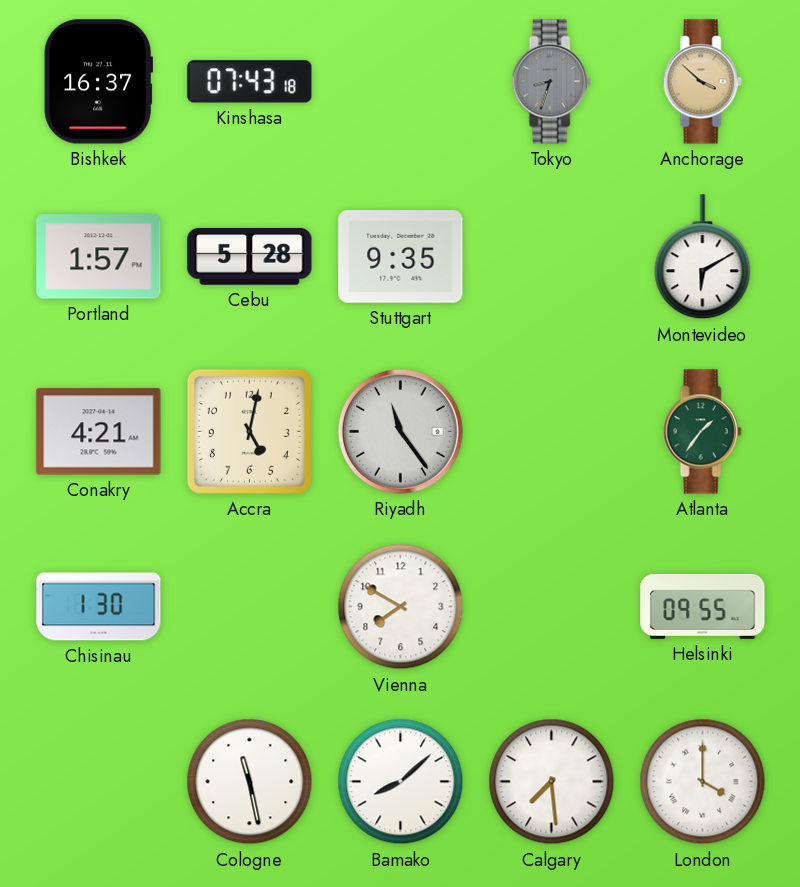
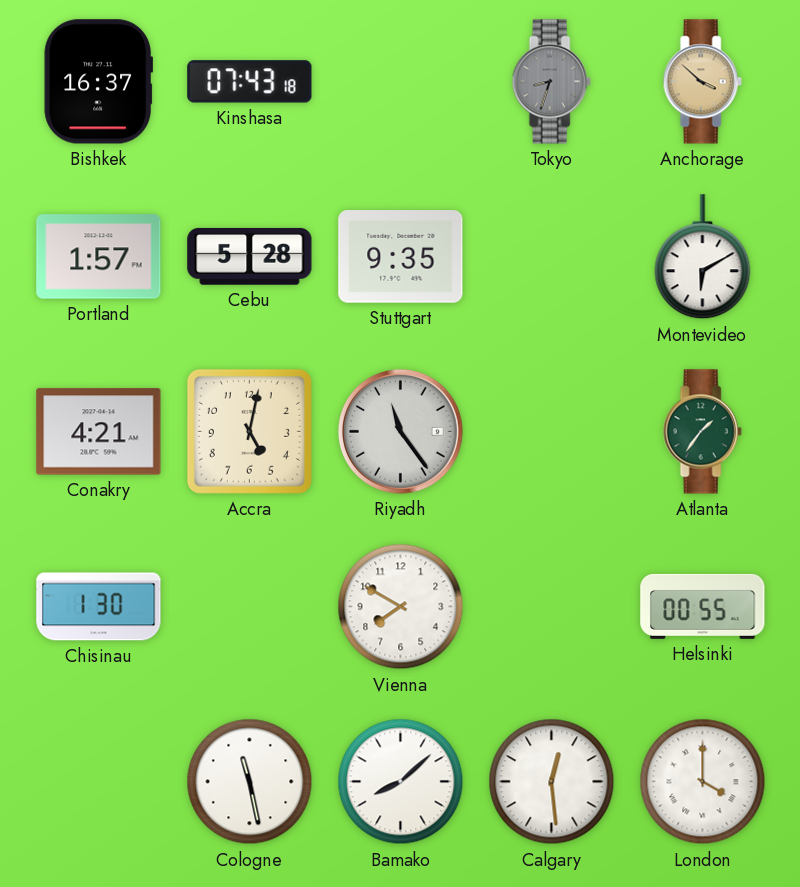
Helsinki: 09:55 -> 00:55 (703, 606)
Calgary: 7:29 -> 12:29 (552, 782)
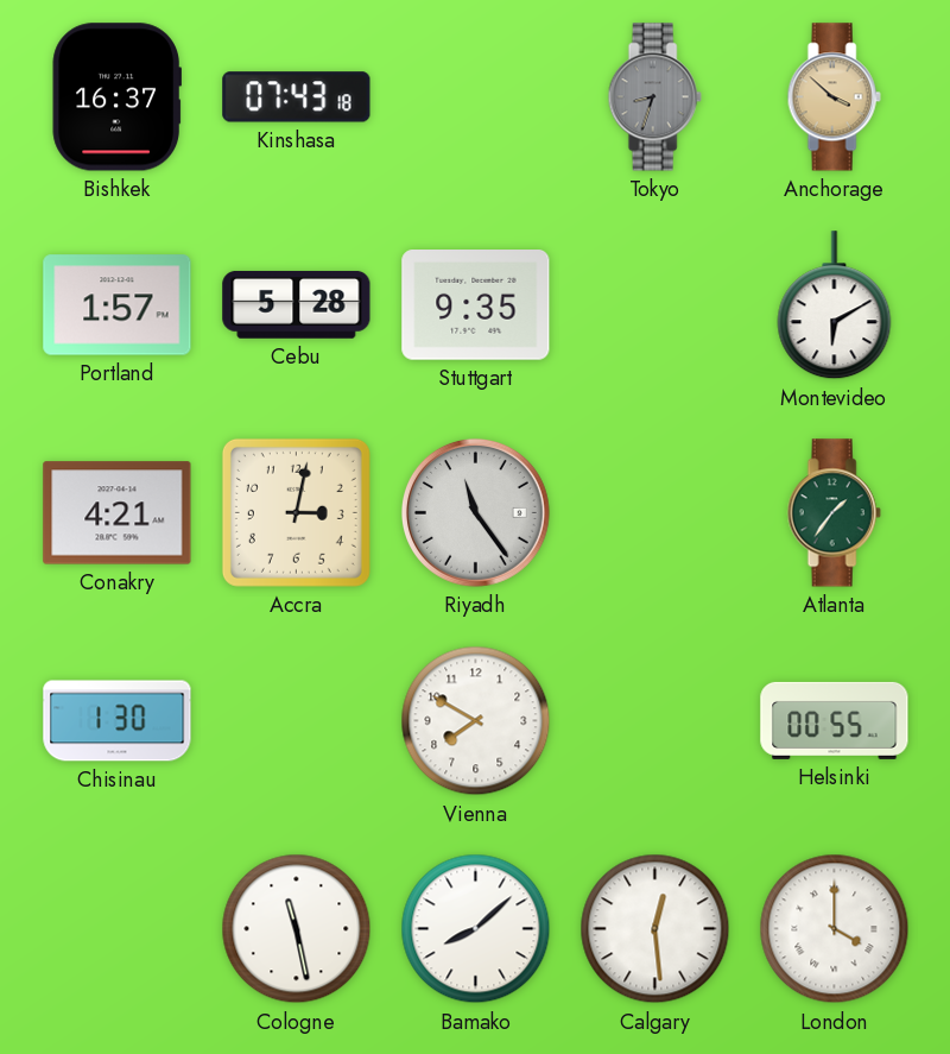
Accra: 5:02 -> 3:02 (296, 512)
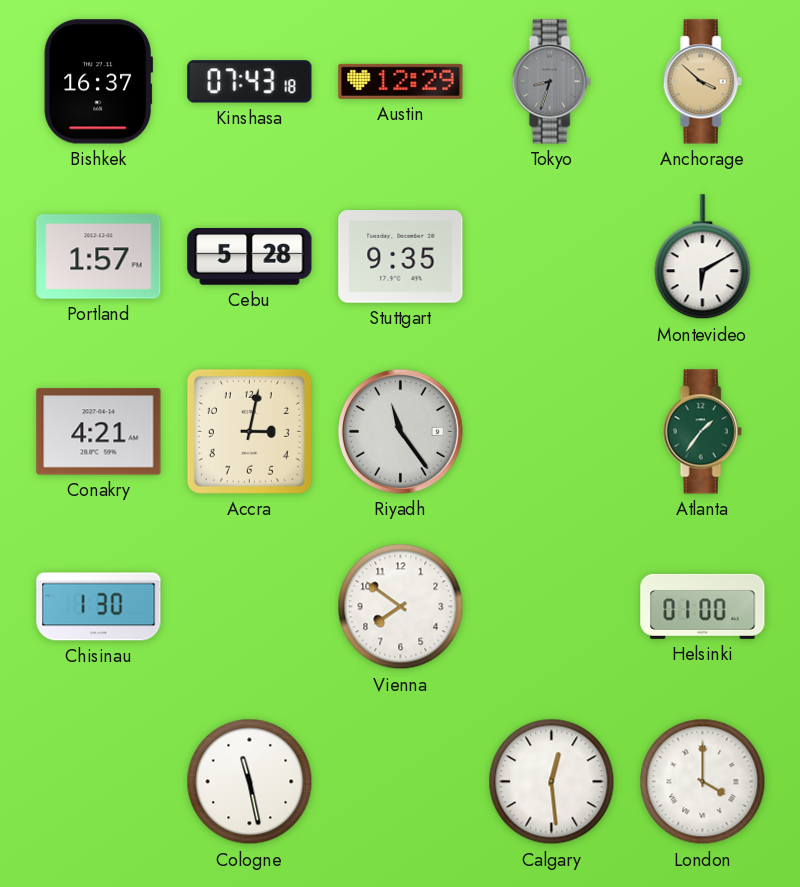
Austin: none -> 12:29 (401, 81)
Vienna: 7:50 -> 7:51 (401, 607)
Helsinki: 00:55 -> 01:00 (703, 606)
Bamako: 8:08 -> none (476, 929)
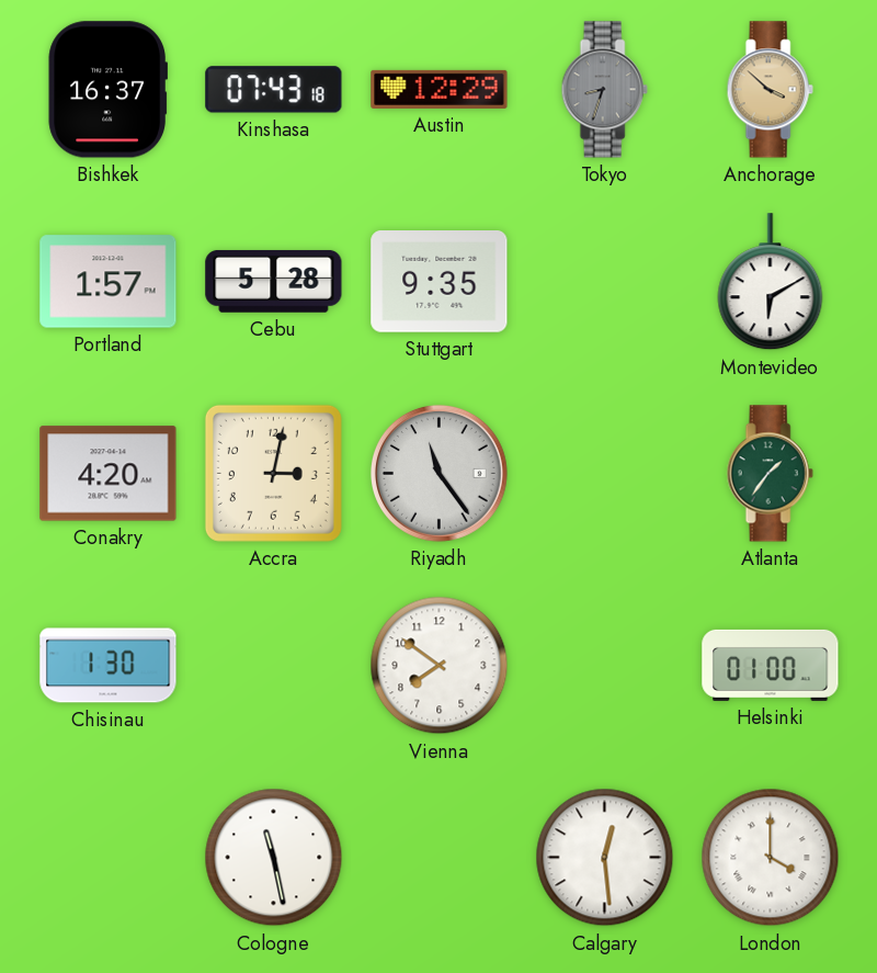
Conakry: 4:21 -> 4:20 (109, 474)
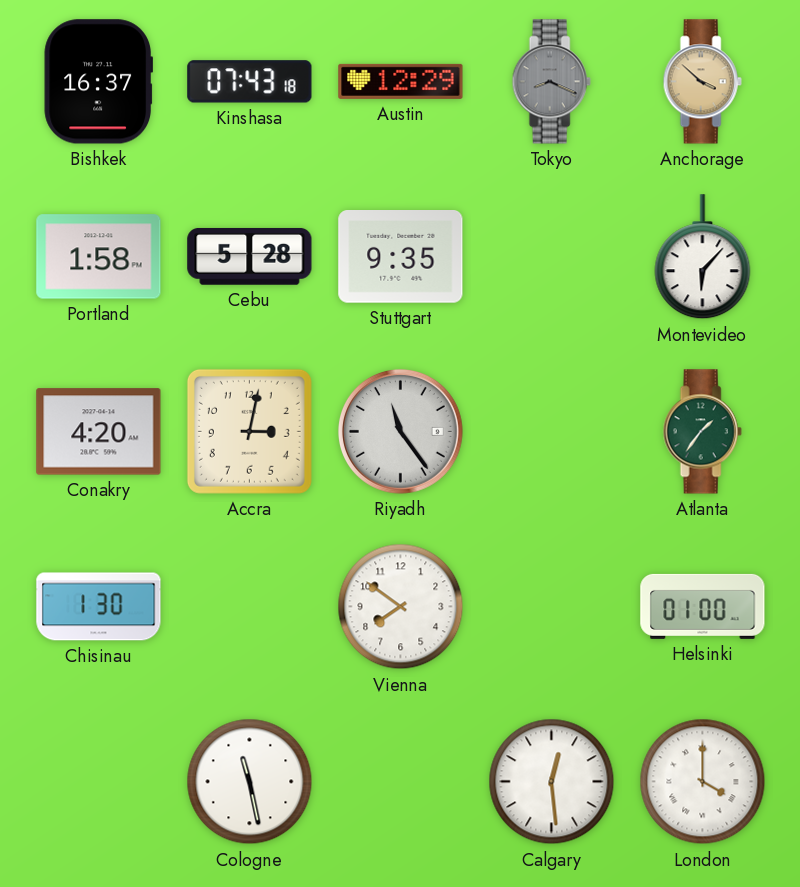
Tokyo: 8:33 -> 8:19 (551, 82)
Portland: 1:57 -> 1:58 (99, 257)
Montevideo: 6:10 -> 6:07 (703, 257)
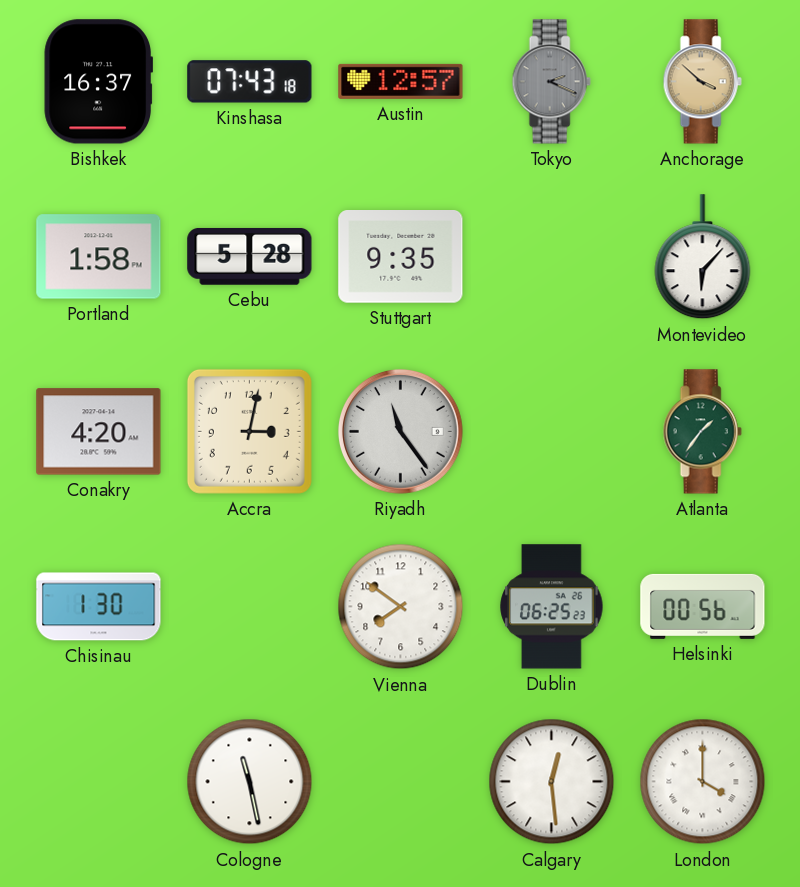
Austin: 12:29 -> 12:57 (401, 81)
Tokyo: 8:19 -> 2:19 (551, 82)
Dublin: none -> 06:25 (552, 607)
Helsinki: 01:00 -> 00:56 (703, 606)
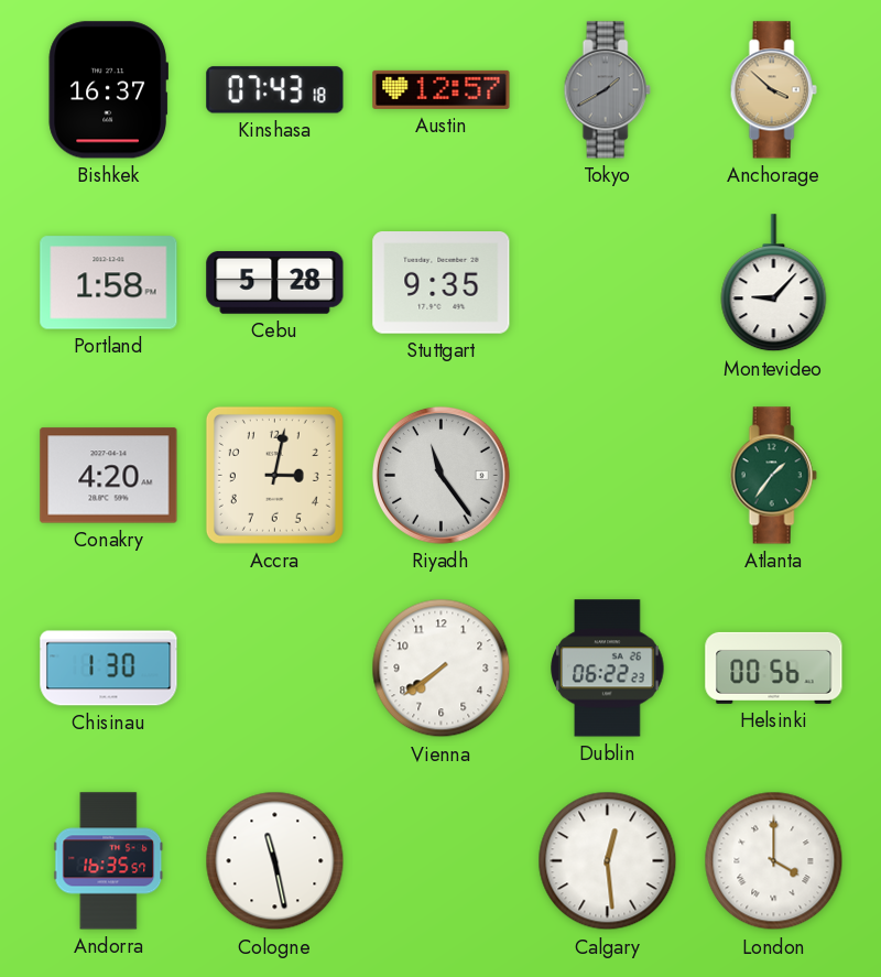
Tokyo: 2:19 -> 1:40 (607, 90)
Montevideo: 6:07 -> 9:07 (774, 283)
Vienna: 7:51 -> 7:39 (442, 669)
Dublin: 06:25 -> 06:22 (608, 669)
Andorra: none -> 16:35 (109, 861)
